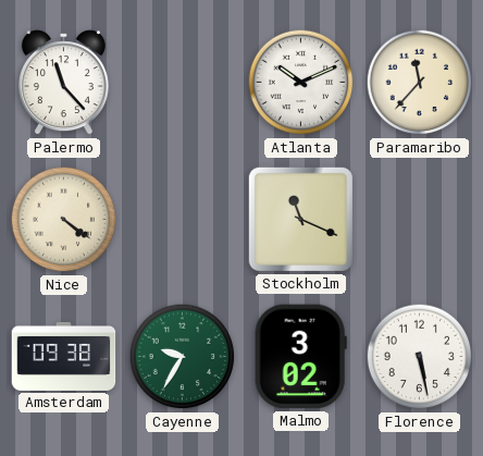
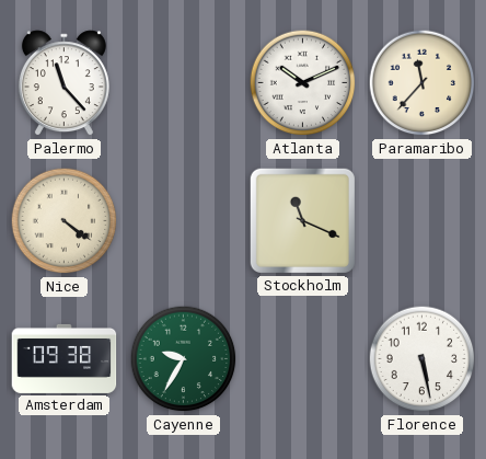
Malmo: 3:02 -> none (300, 357)
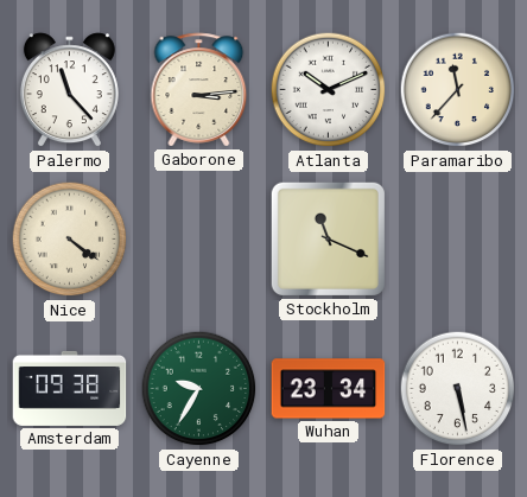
Gaborone: none -> 3:14 (199, 90)
Wuhan: none -> 23:34 (329, 389)
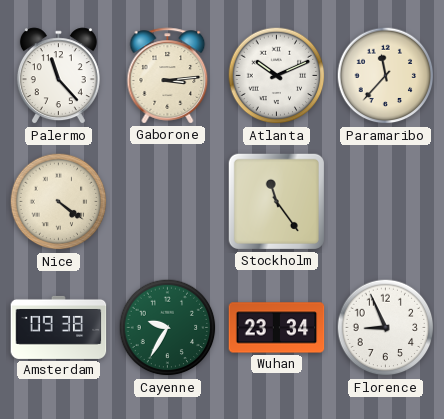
Stockholm: 11:19 -> 11:24 (276, 201)
Florence: 5:28 -> 8:56 (386, 328)
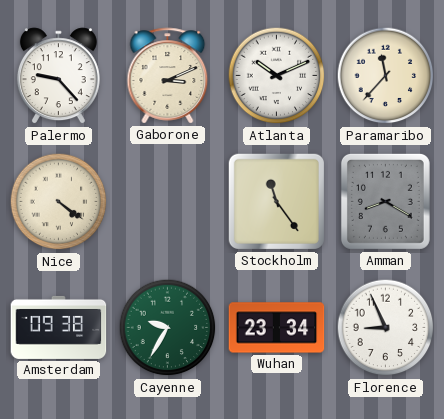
Palermo: 11:23 -> 9:23 (58, 76)
Gaborone: 3:14 -> 3:11 (168, 76)
Amman: none -> 8:20 (385, 201)
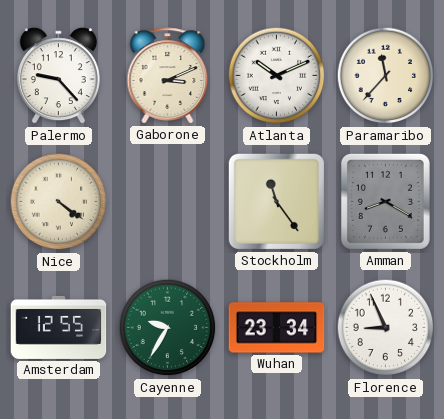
Amsterdam: 09:38 -> 12:55 (59, 327)
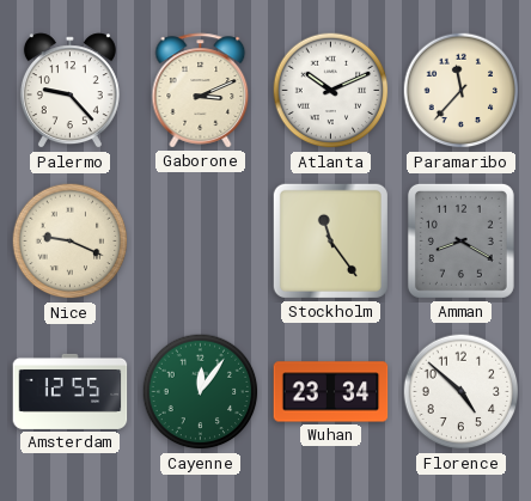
Nice: 4:21 -> 9:19 (71, 242)
Cayenne: 9:35 -> 12:06 (201, 392)
Florence: 8:56 -> 4:52 (462, 392)
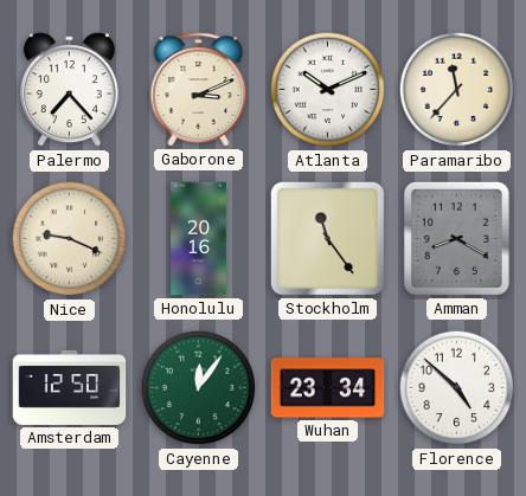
Palermo: 9:23 -> 7:23 (69, 90)
Honolulu: none -> 20:16 (199, 239)
Amsterdam: 12:55 -> 12:50 (70, 387)
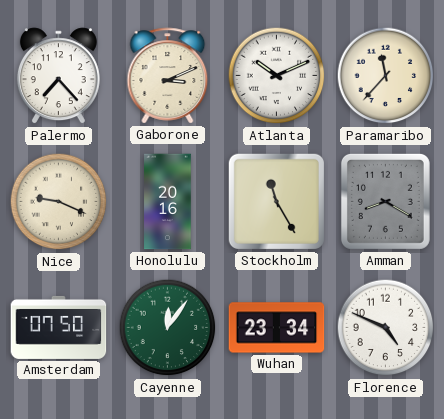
Stockholm: 11:24 -> 11:25 (276, 201)
Amsterdam: 12:50 -> 07:50 (59, 327)
Florence: 4:52 -> 4:49 (386, 328)
